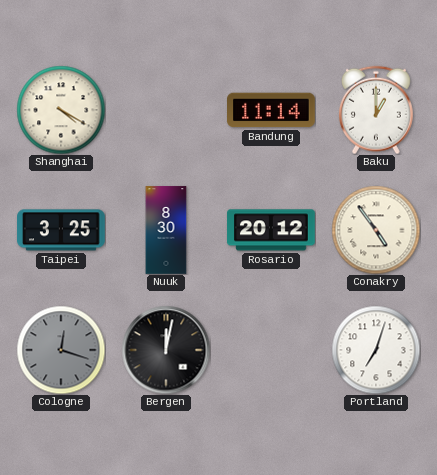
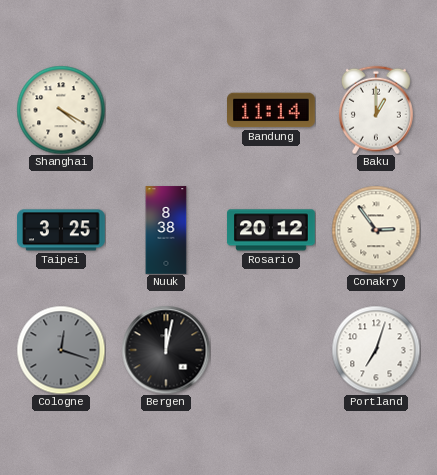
Nuuk: 8:30 -> 8:38 (166, 230)
Conakry: 4:54 -> 2:54 (376, 230)
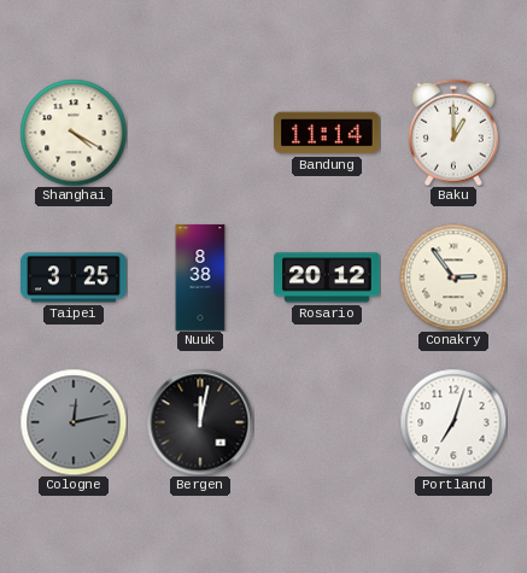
Cologne: 12:18 -> 12:13 (74, 422)
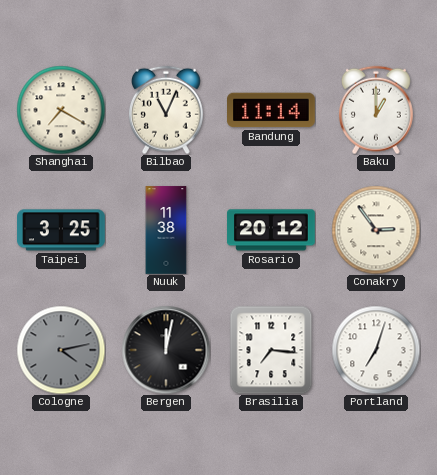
Shanghai: 4:20 -> 7:20 (61, 110)
Bilbao: none -> 11:04 (166, 110)
Nuuk: 8:38 -> 11:38 (166, 230)
Cologne: 12:13 -> 4:13 (61, 350)
Brasilia: none -> 7:16 (271, 350)
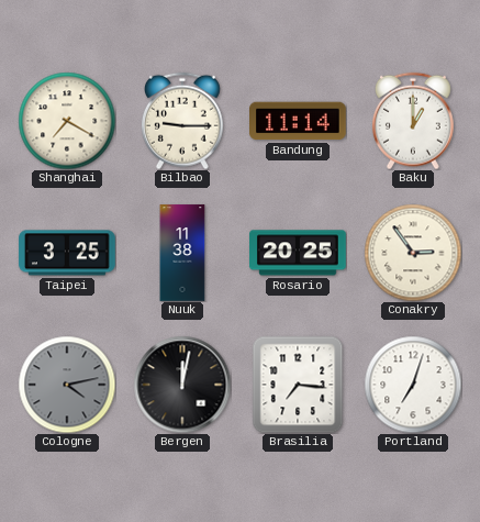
Bilbao: 11:04 -> 9:15 (182, 121)
Rosario: 20:12 -> 20:25 (298, 253)
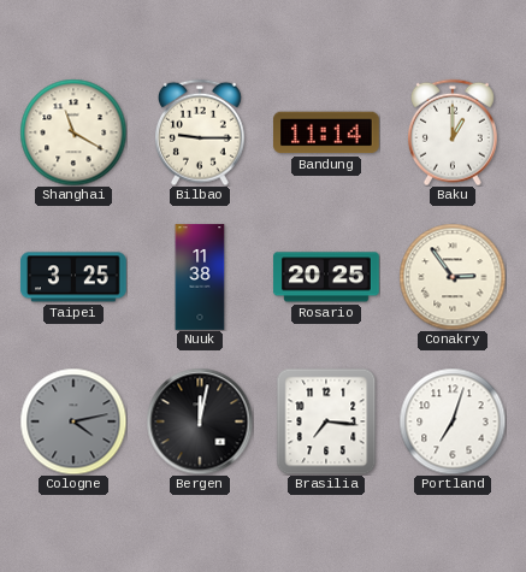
Shanghai: 7:20 -> 11:20 (73, 132)
